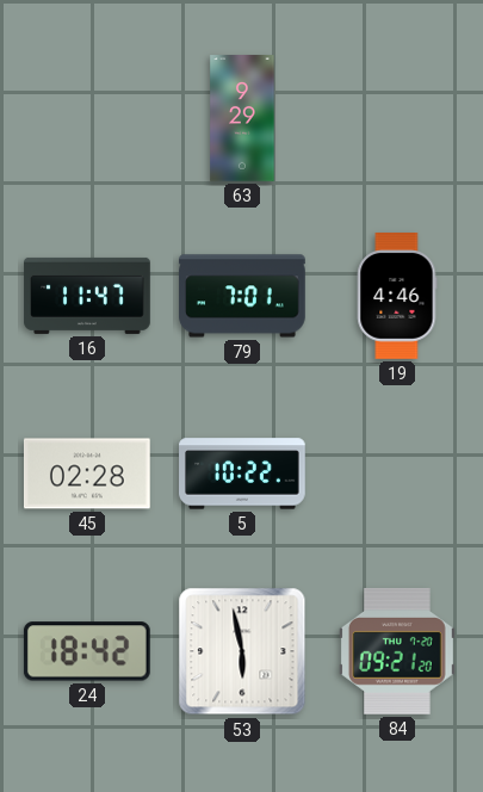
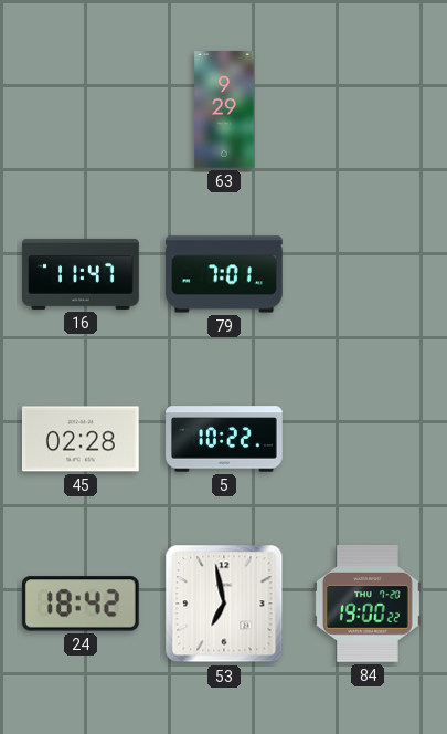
19: 4:46 -> none (397, 297)
53: 5:58 -> 6:58 (224, 604)
84: 09:21 -> 19:00 (368, 604)
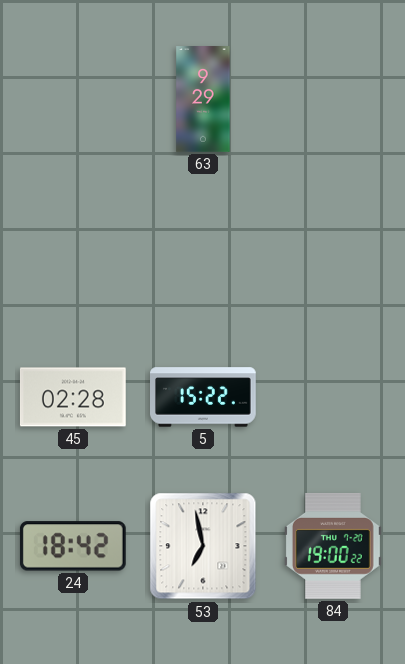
16: 11:47 -> none (81, 274)
79: 7:01 -> none (225, 274)
5: 10:22 -> 15:22 (204, 397)
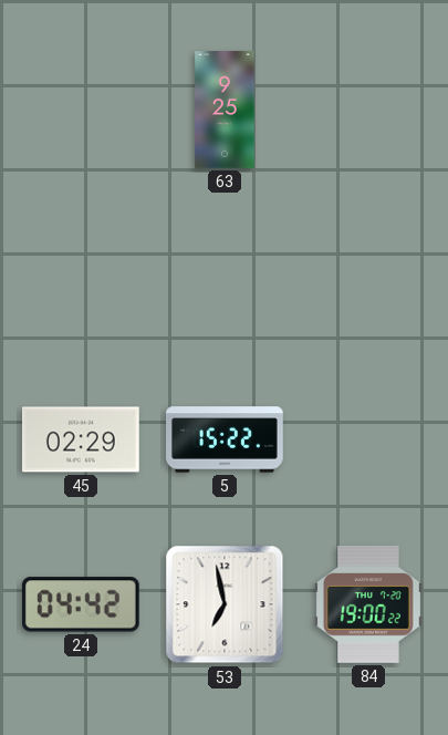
63: 9:29 -> 9:25 (225, 110)
45: 02:28 -> 02:29 (81, 439)
24: 18:42 -> 04:42 (81, 604)
